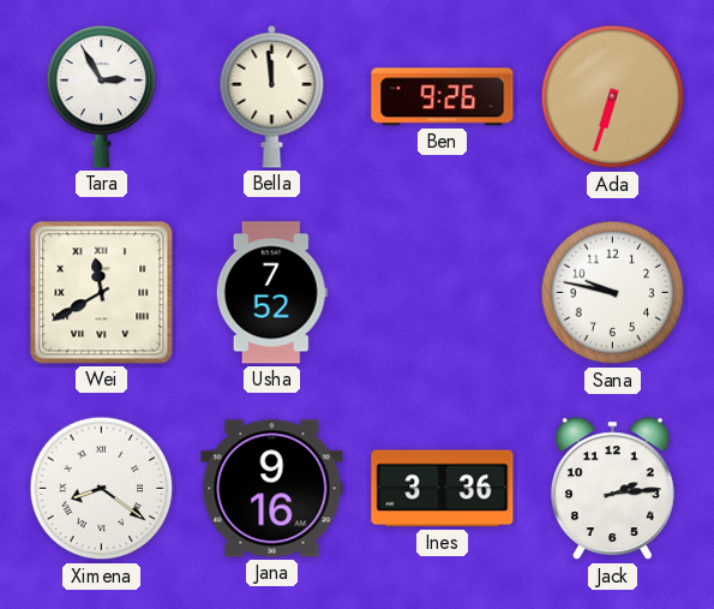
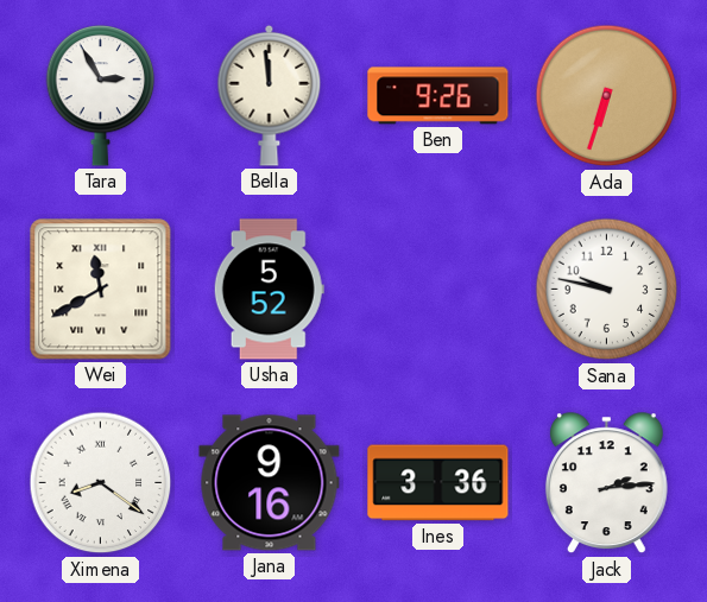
Usha: 7:52 -> 5:52 (269, 290)
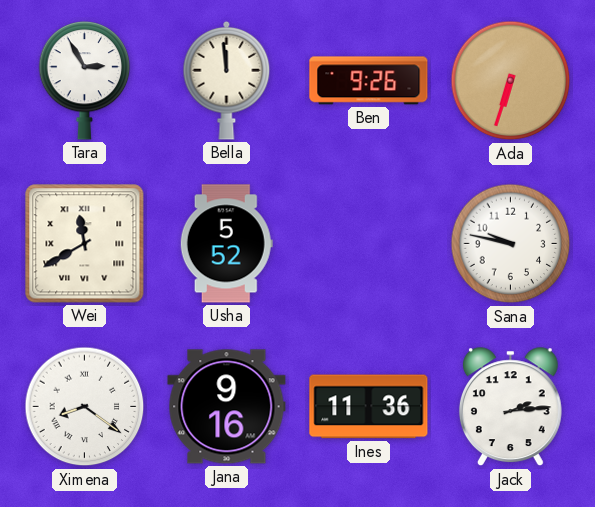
Ines: 3:36 -> 11:36 (369, 407)
